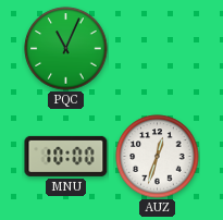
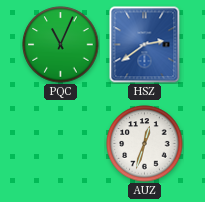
HSZ: none -> 2:39 (145, 45)
MNU: 10:00 -> none (66, 156)
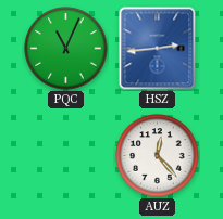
HSZ: 2:39 -> 2:44 (158, 49)
AUZ: 12:33 -> 12:23 (158, 156)
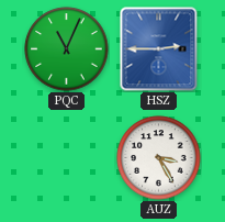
HSZ: 2:44 -> 2:45 (159, 49)
AUZ: 12:23 -> 3:25 (159, 158)
